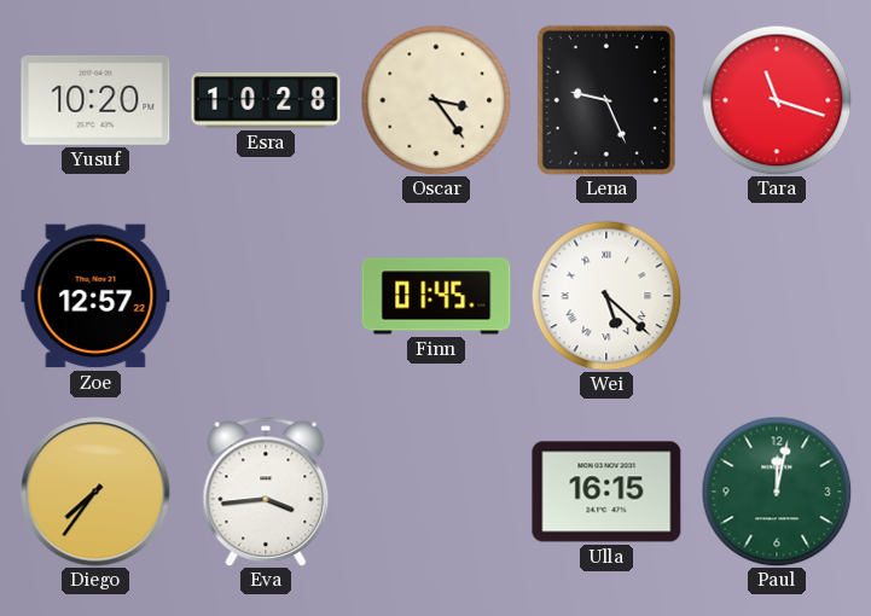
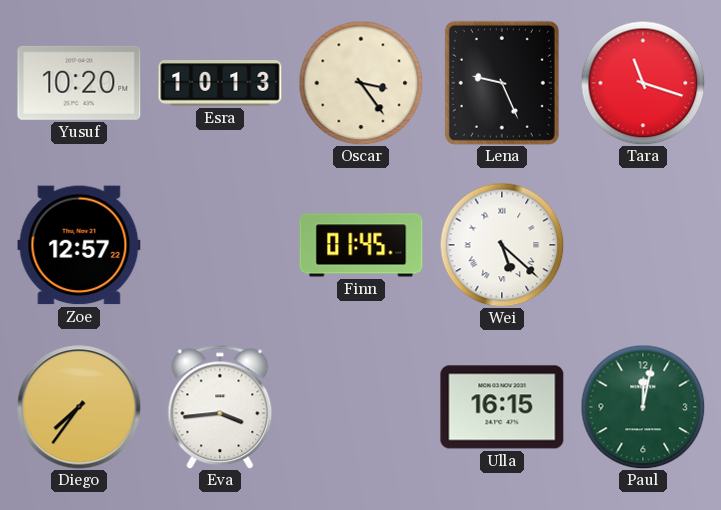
Esra: 10:28 -> 10:13 (220, 83)
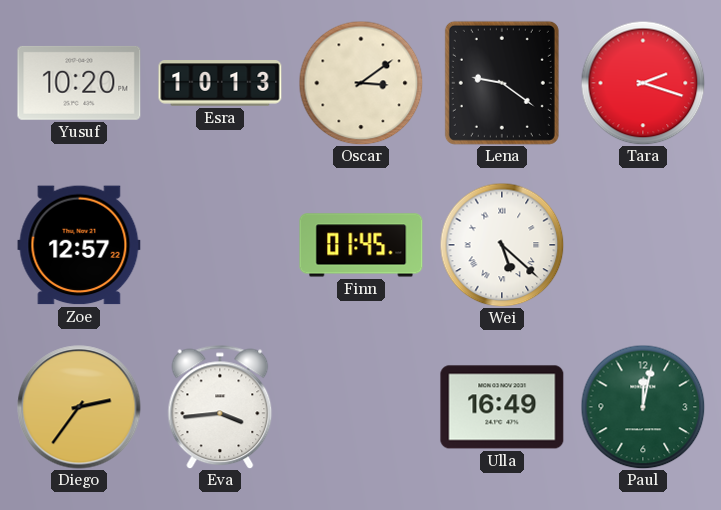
Oscar: 3:24 -> 3:09 (361, 83)
Lena: 9:26 -> 9:21 (502, 83)
Tara: 11:18 -> 2:18 (643, 83)
Diego: 7:36 -> 2:36 (79, 407)
Ulla: 16:15 -> 16:49 (502, 407)
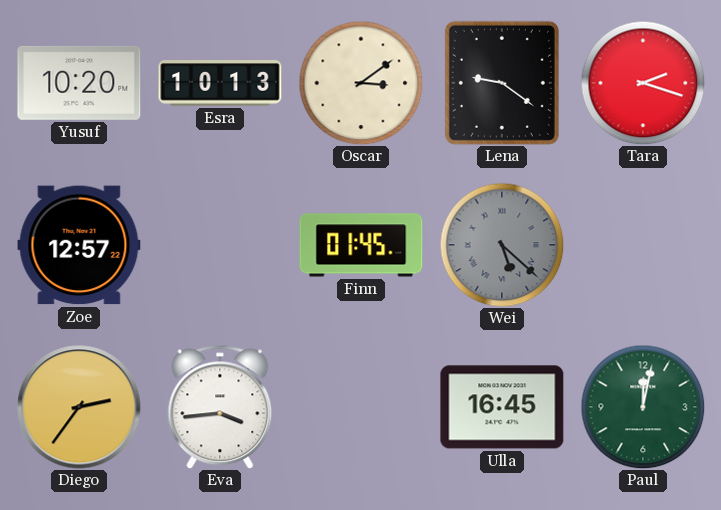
Wei dial: white -> grey (502, 245)
Ulla: 16:49 -> 16:45 (502, 407)
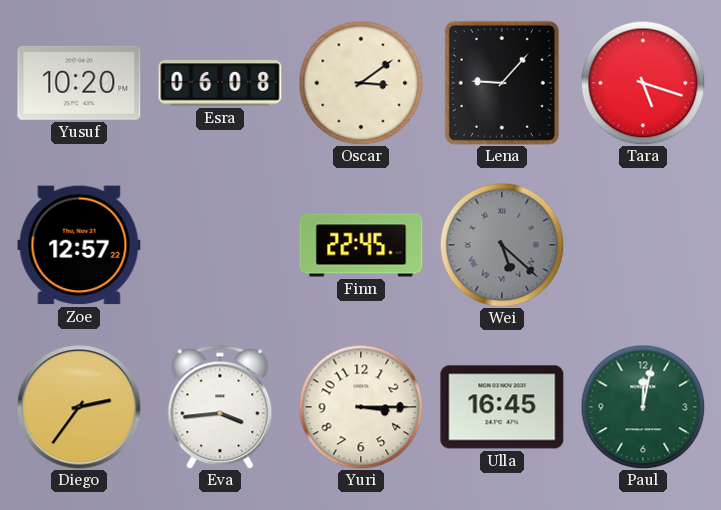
Esra: 10:13 -> 06:08 (220, 83)
Lena: 9:21 -> 9:07 (502, 83)
Tara: 2:18 -> 5:18 (643, 83)
Finn: 01:45 -> 22:45 (361, 245)
Yuri: none -> 3:15 (361, 407)
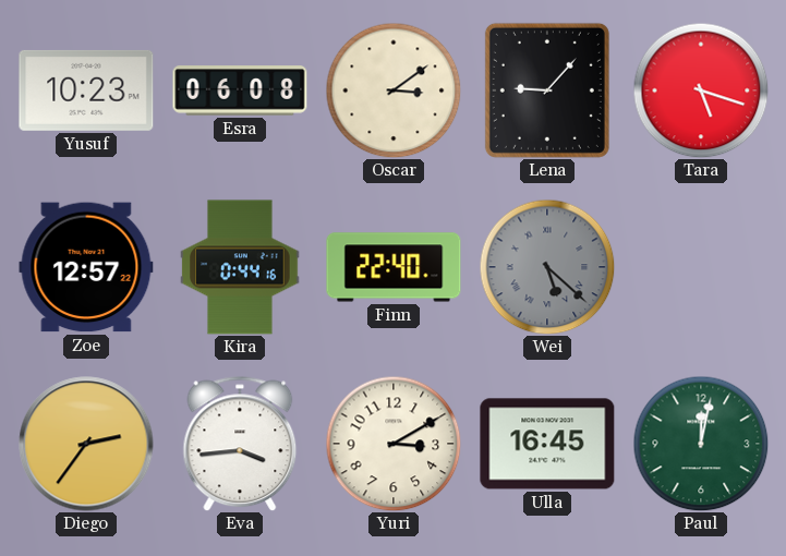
Yusuf: 10:20 -> 10:23 (86, 90)
Kira: none -> 0:44 (240, 267)
Finn: 22:45 -> 22:40 (394, 267)
Yuri: 3:15 -> 3:10 (394, 444)
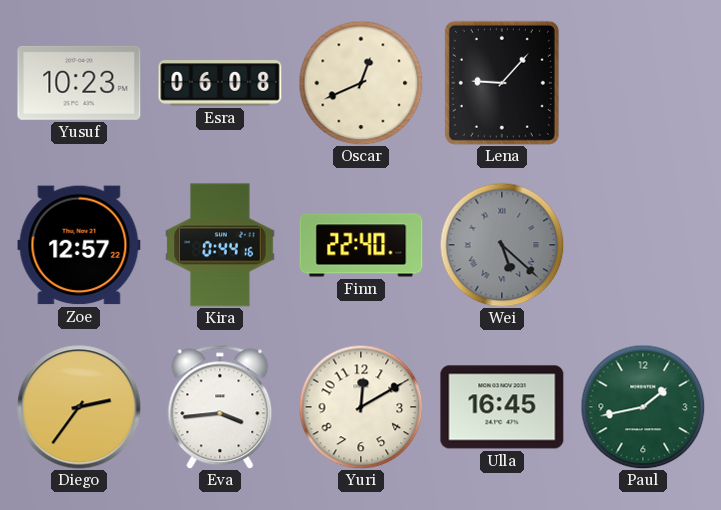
Oscar: 3:09 -> 12:41 (361, 83)
Tara: 5:18 -> none (701, 90)
Yuri: 3:10 -> 12:10 (361, 407)
Paul: 12:02 -> 1:43 (643, 407)
